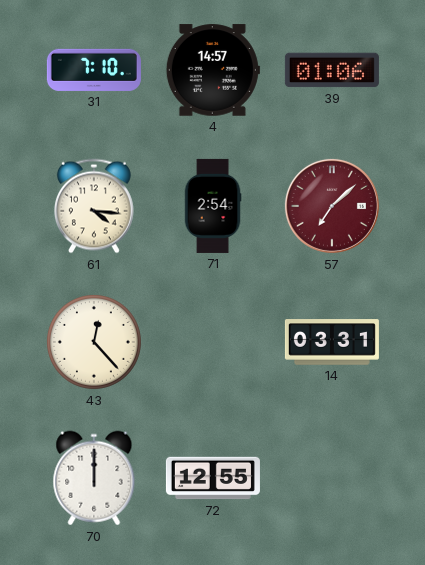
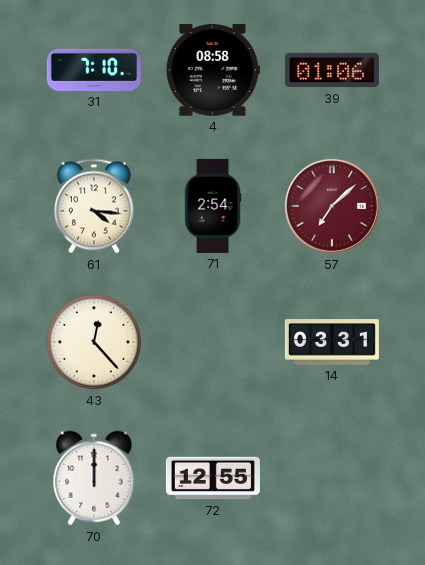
4: 14:57 -> 08:58 (213, 70)
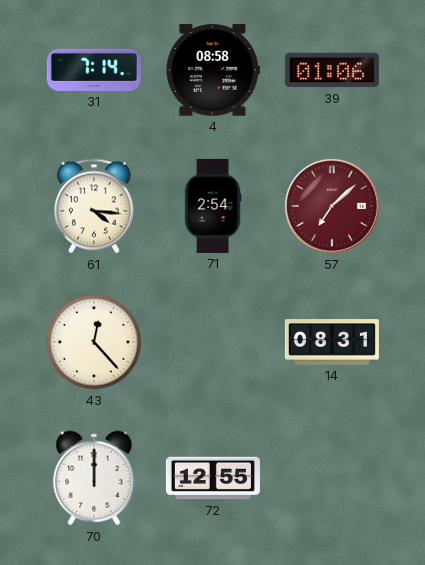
31: 7:10 -> 7:14 (94, 70)
14: 03:31 -> 08:31 (332, 342)
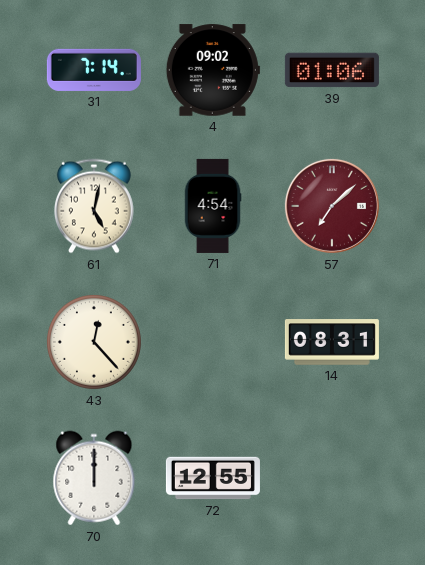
4: 08:58 -> 09:02 (213, 70)
61: 4:16 -> 5:02 (94, 206)
71: 2:54 -> 4:54 (213, 206)
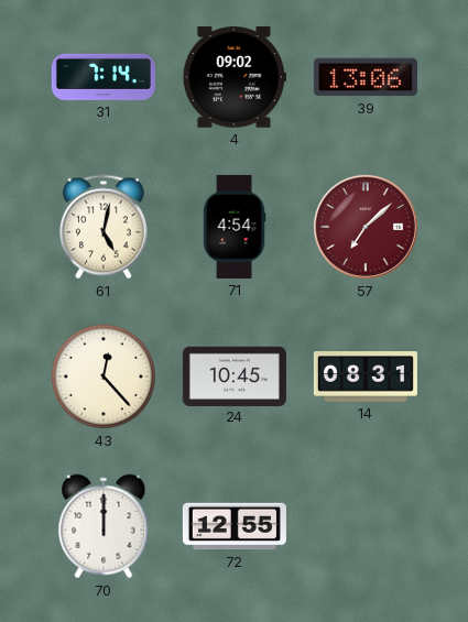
39: 01:06 -> 13:06 (366, 77)
24: none -> 10:45 (235, 375)
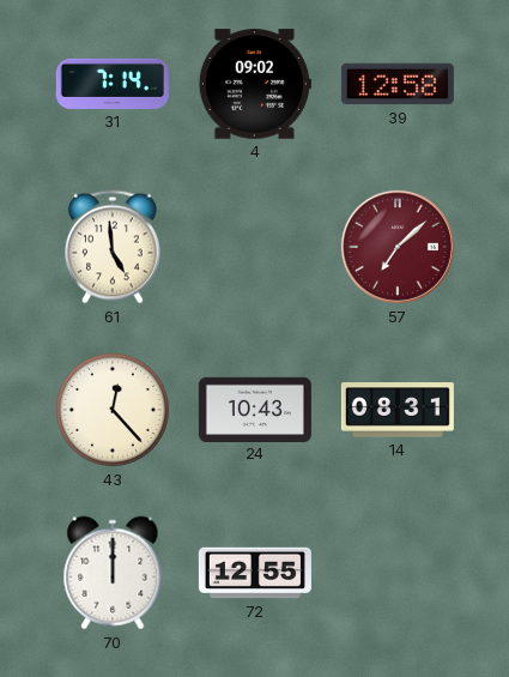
39: 13:06 -> 12:58 (398, 84)
61: 5:02 -> 4:59 (113, 247)
71: 4:54 -> none (235, 227)
24: 10:45 -> 10:43 (255, 409)
